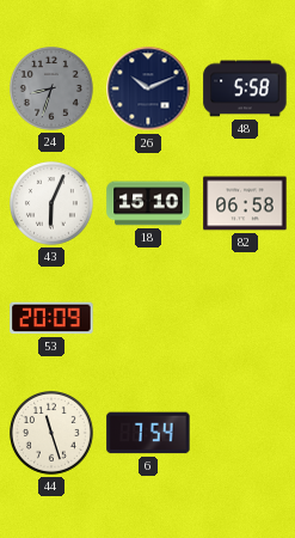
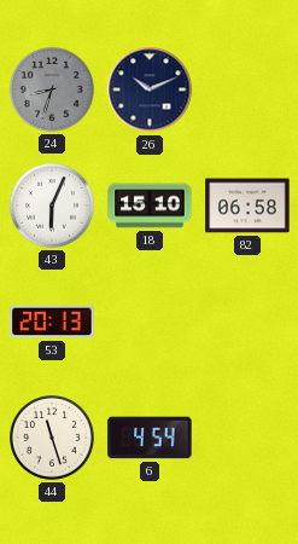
48: 5:58 -> none (245, 88)
53: 20:09 -> 20:13 (52, 322)
6: 7:54 -> 4:54 (150, 438)
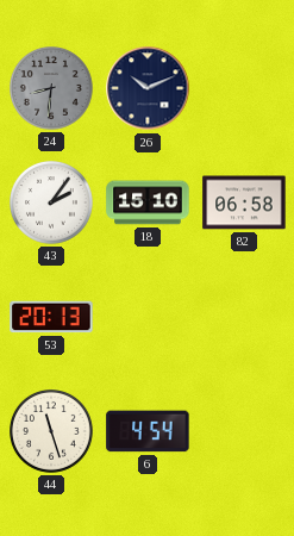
24: 8:33 -> 8:31 (52, 89)
43: 6:04 -> 2:06 (52, 204)
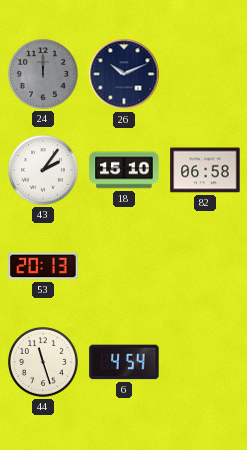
24: 8:31 -> 12:00 (44, 75)
